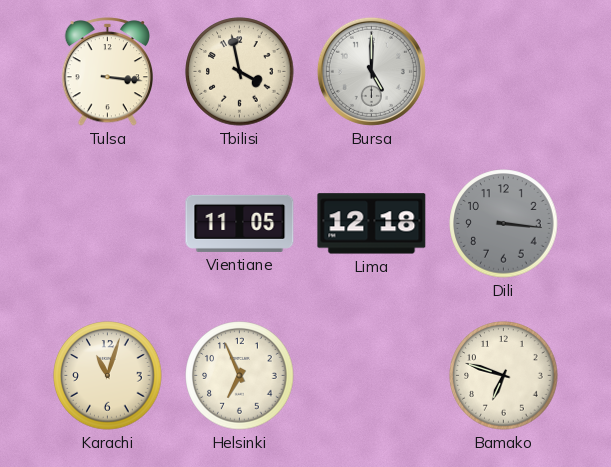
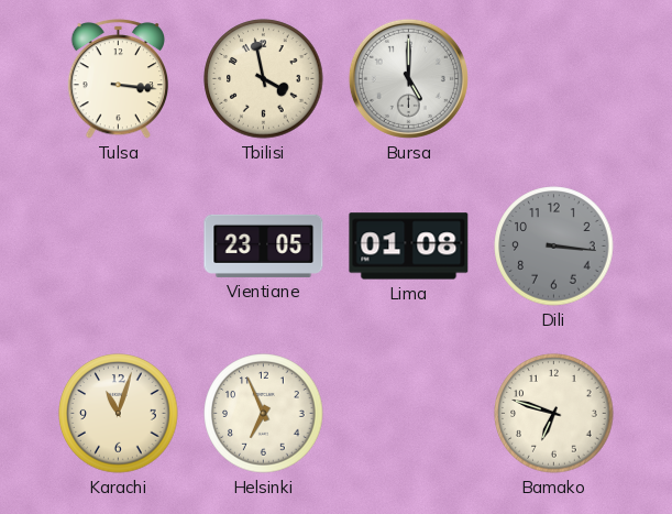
Vientiane: 11:05 -> 23:05 (264, 245)
Lima: 12:18 -> 01:08 (409, 247)
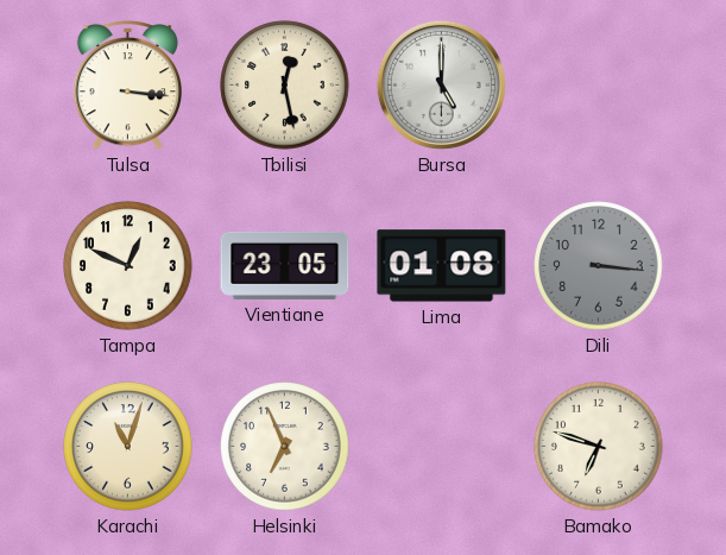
Tbilisi: 3:58 -> 12:28 (285, 86)
Tampa: none -> 12:49 (128, 266)
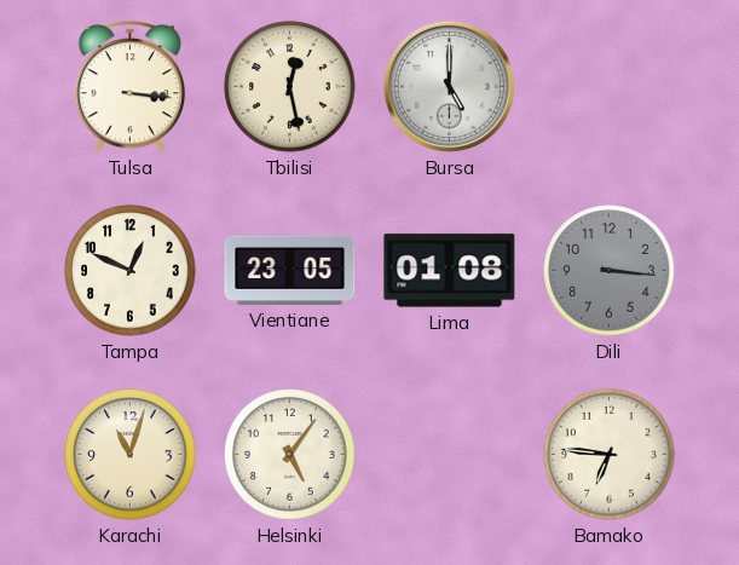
Helsinki: 6:56 -> 5:06 (290, 455)
Bamako: 6:48 -> 6:46 (610, 455)
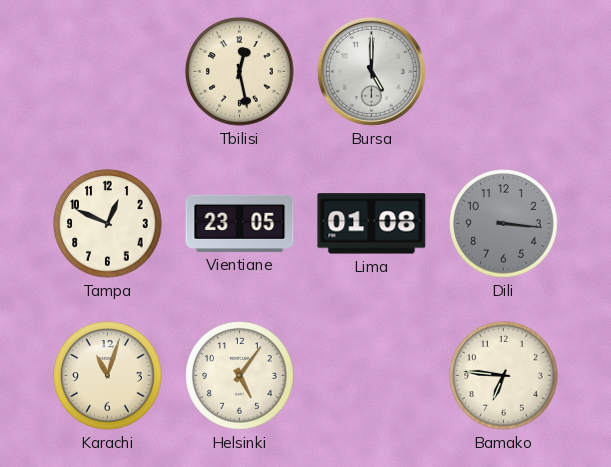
Tulsa: 3:16 -> none (129, 87)
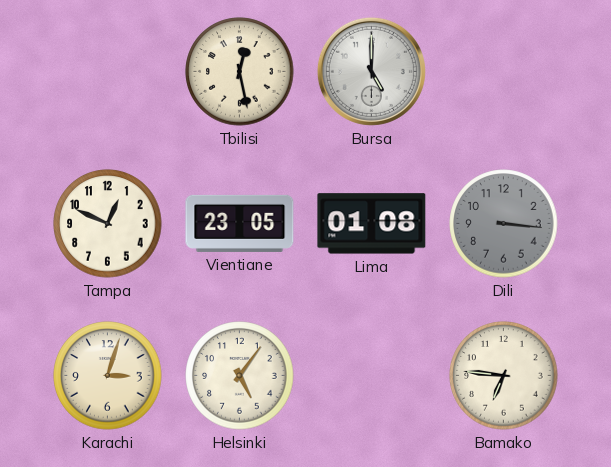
Karachi: 11:03 -> 3:03 (108, 376)
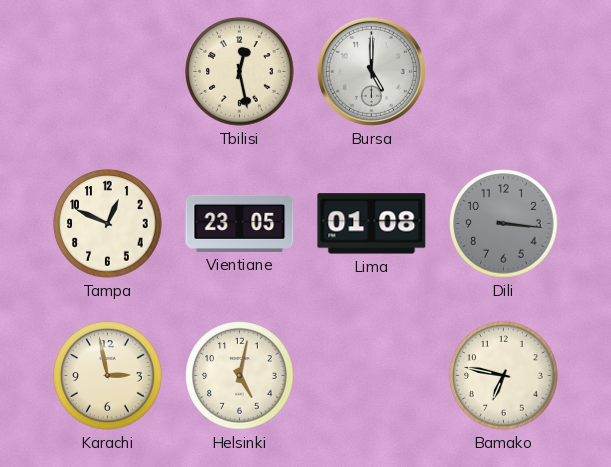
Karachi: 3:03 -> 2:58 (108, 376)
Helsinki: 5:06 -> 5:02 (240, 376)
Bamako: 6:46 -> 6:47 (504, 376)
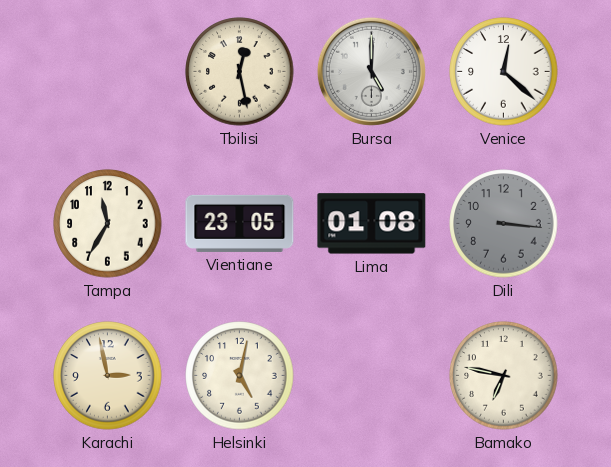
Venice: none -> 12:22 (504, 72)
Tampa: 12:49 -> 11:35 (108, 224)
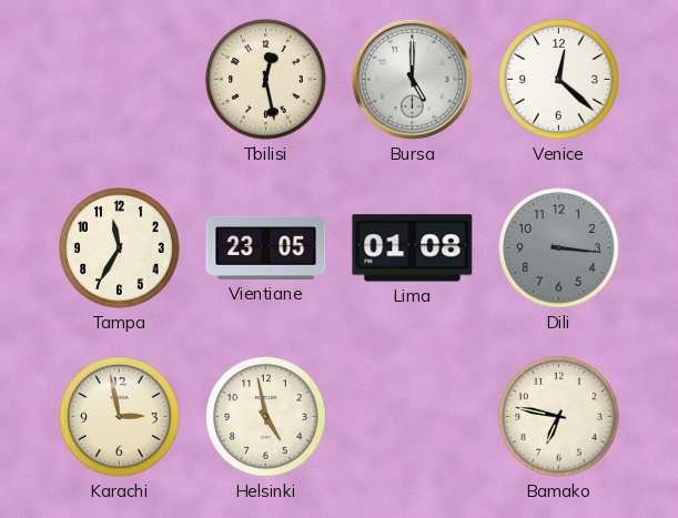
Helsinki: 5:02 -> 4:58 (266, 417)
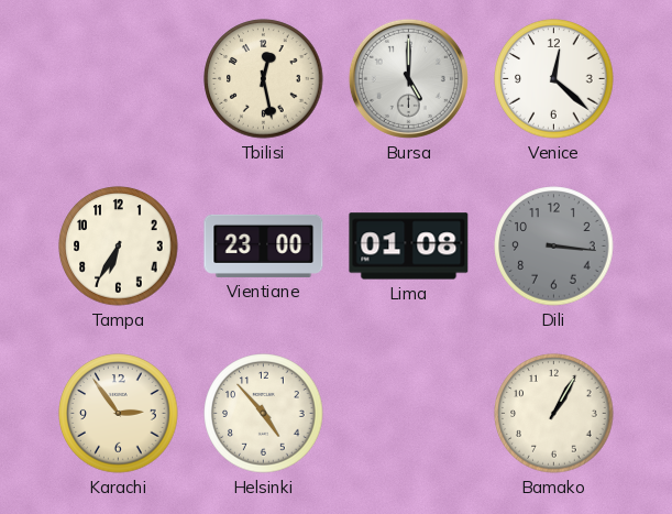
Tampa: 11:35 -> 6:35 (119, 247)
Vientiane: 23:05 -> 23:00 (264, 245)
Karachi: 2:58 -> 2:54 (119, 414)
Helsinki: 4:58 -> 4:53 (264, 414)
Bamako: 6:47 -> 1:05 (554, 414)
